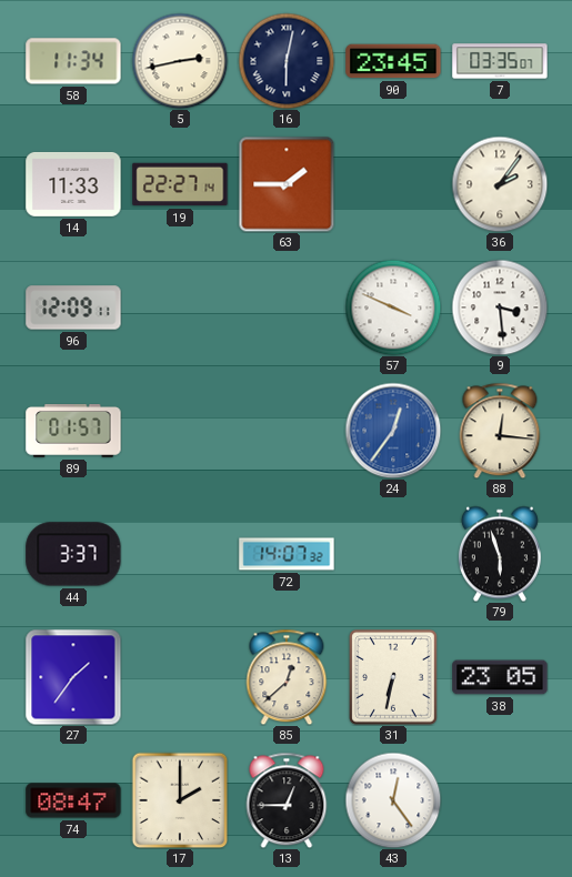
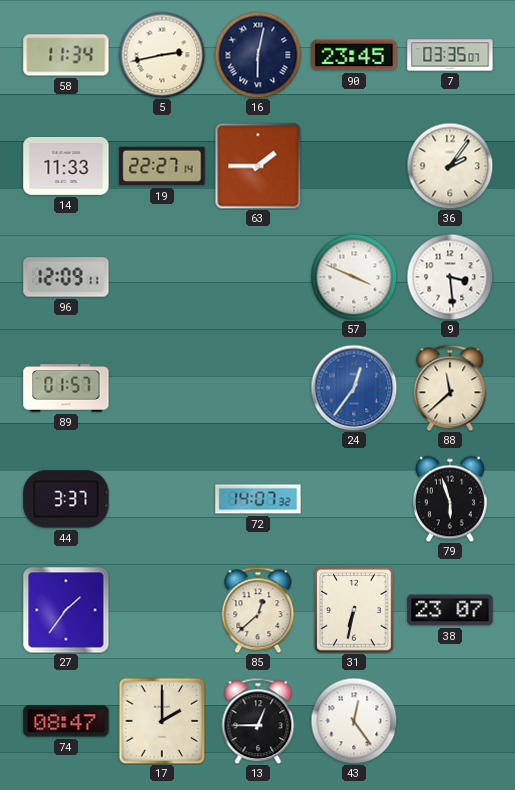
88: 12:16 -> 11:38 (450, 388)
38: 23:05 -> 23:07 (450, 610)
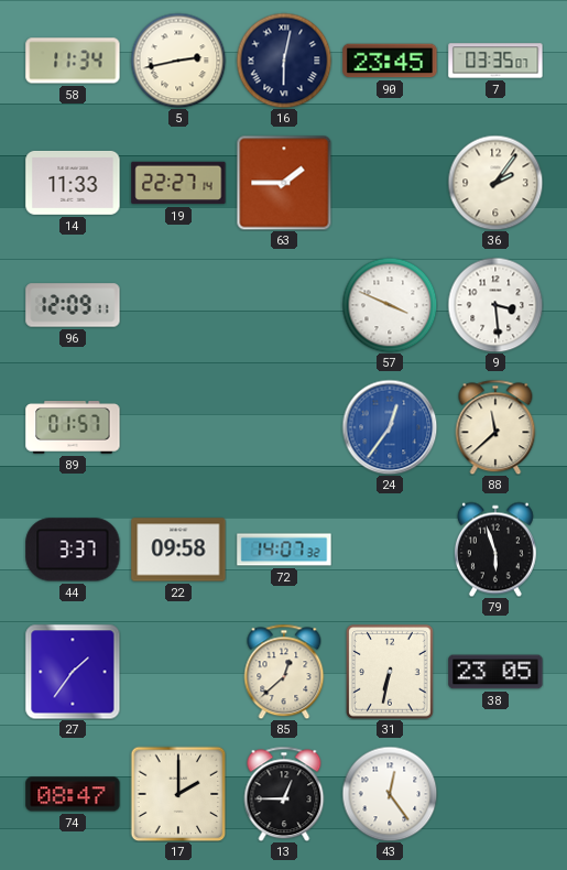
22: none -> 09:58 (178, 550)
38: 23:07 -> 23:05 (495, 672)
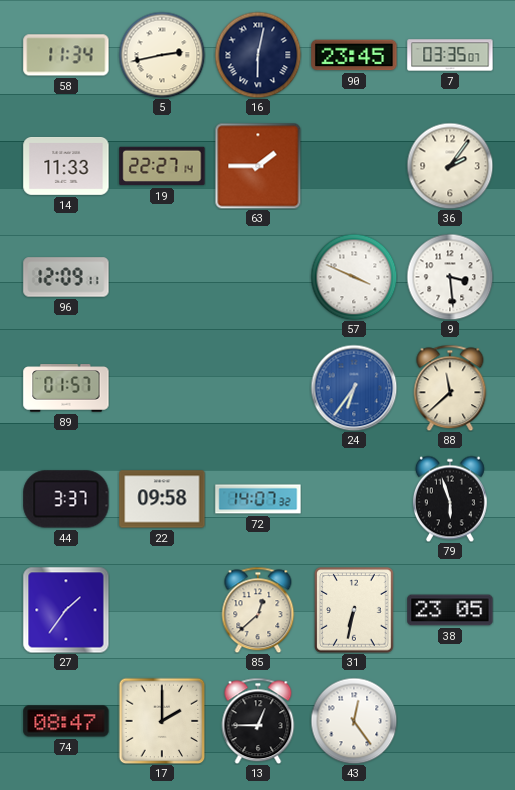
24: 12:36 -> 6:36 (354, 388)
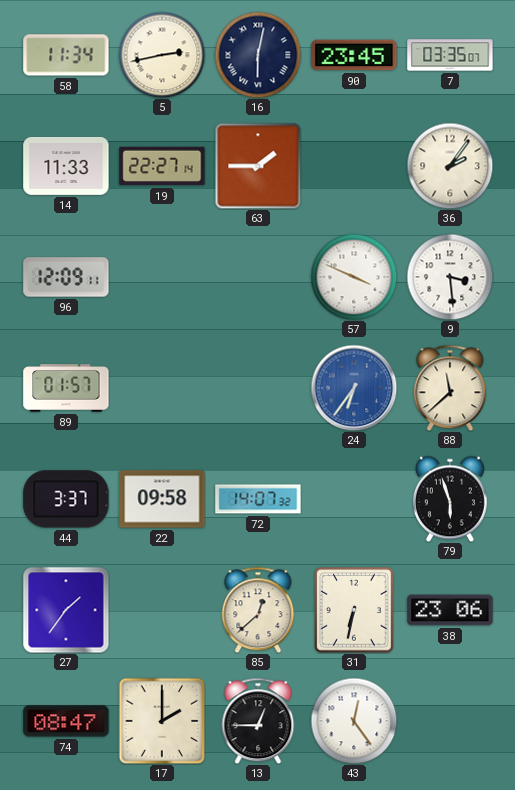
38: 23:05 -> 23:06 (450, 610)
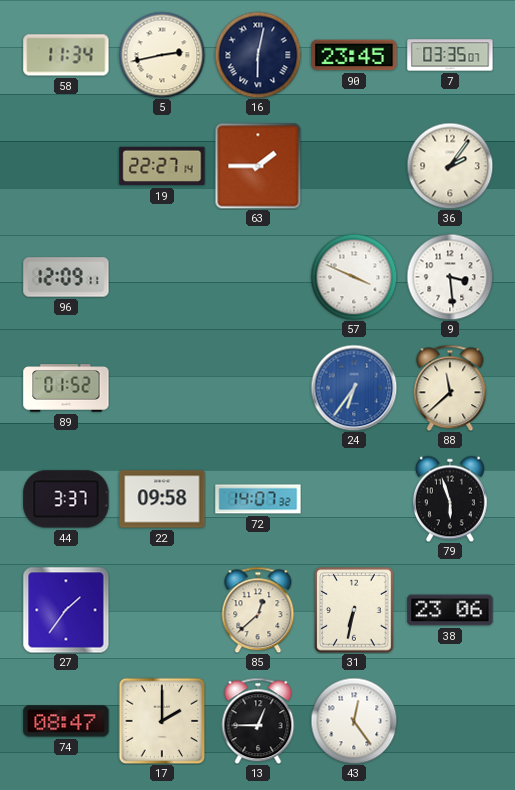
14: 11:33 -> none (66, 166)
89: 01:57 -> 01:52 (66, 388)
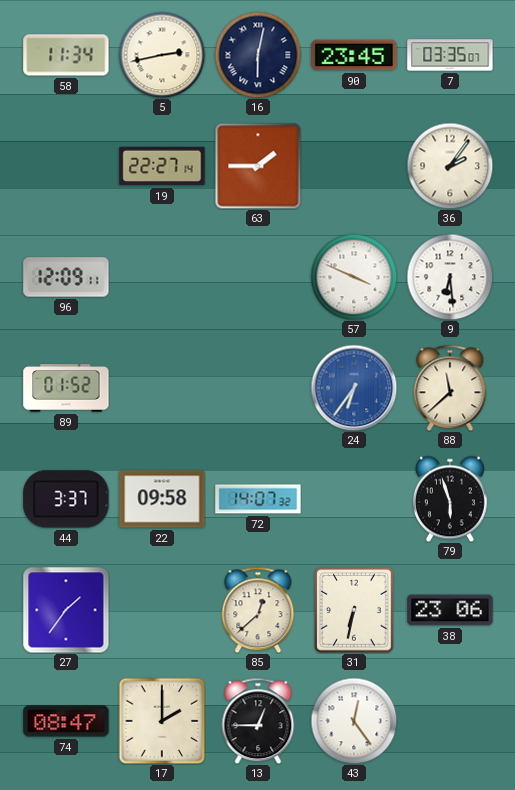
9: 3:29 -> 6:29 (450, 277)
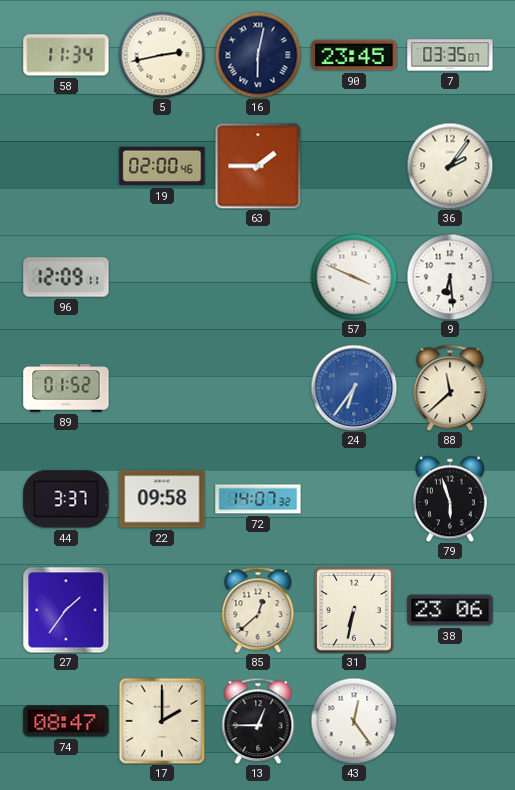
19: 22:27 -> 02:00 (162, 166)
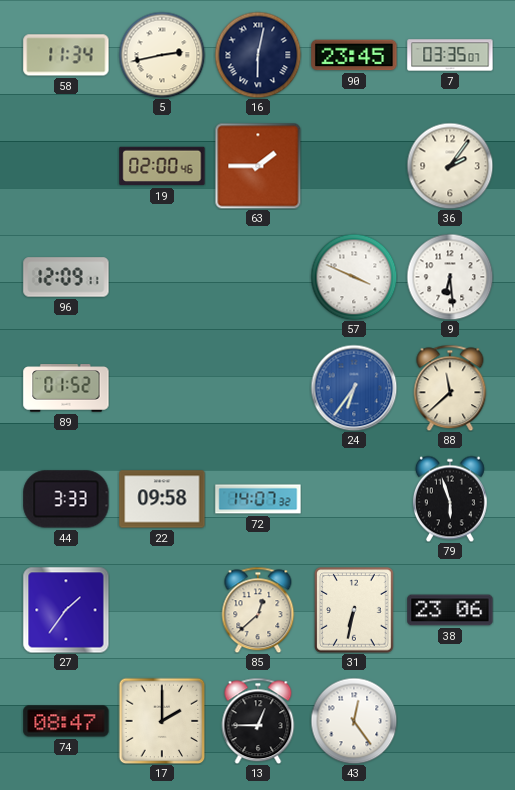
44: 3:37 -> 3:33 (66, 499)
